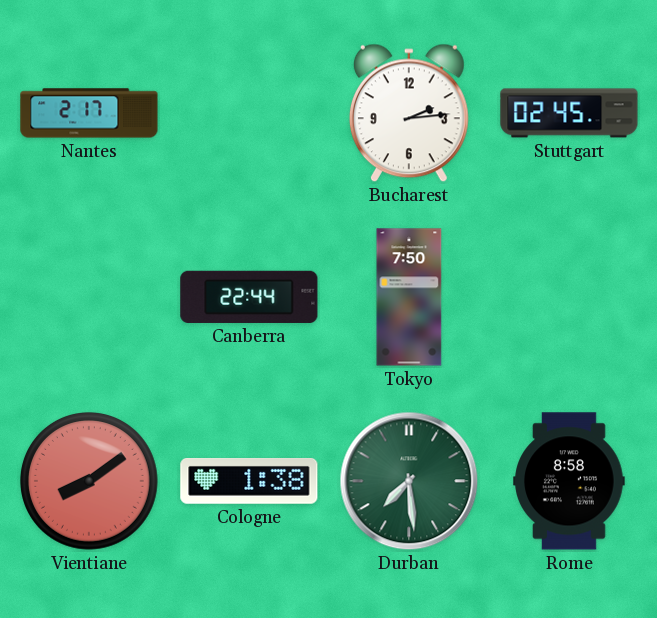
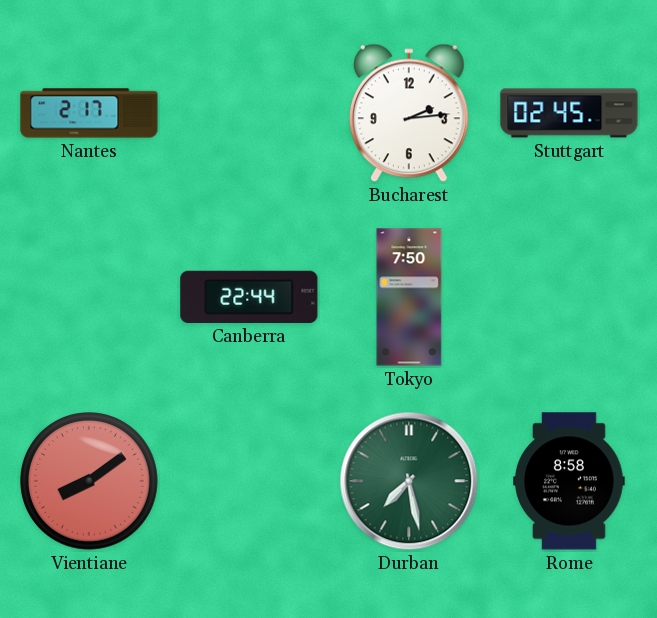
Cologne: 1:38 -> none (249, 482)
Durban: 7:29 -> 7:28 (409, 481)
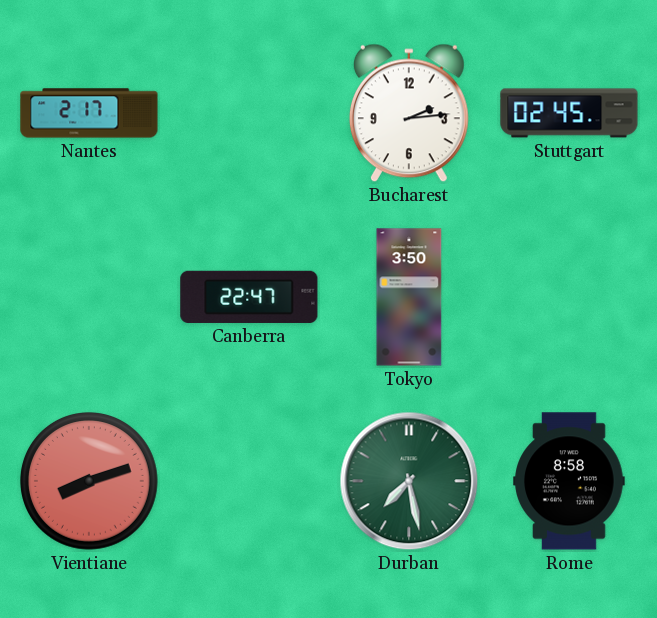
Canberra: 22:44 -> 22:47 (249, 297)
Tokyo: 7:50 -> 3:50 (409, 297)
Vientiane: 8:09 -> 8:12 (90, 482)
